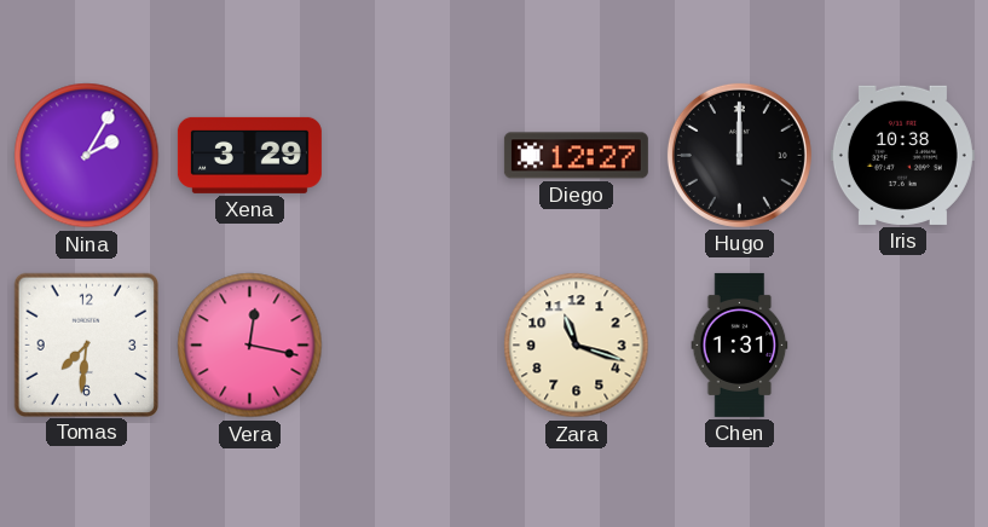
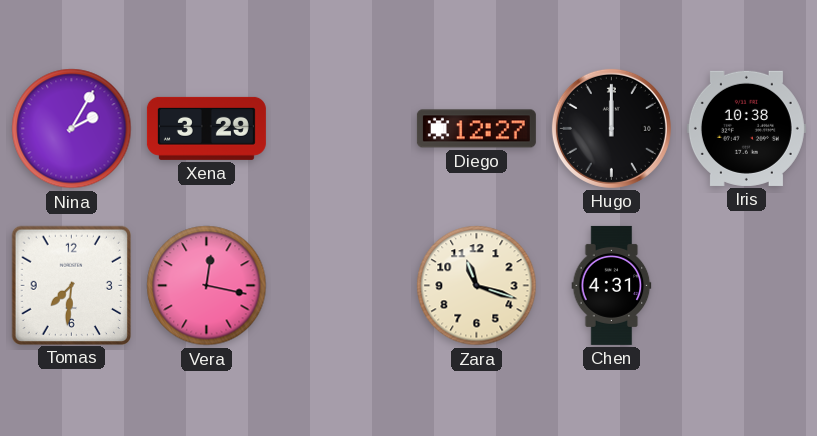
Chen: 1:31 -> 4:31 (612, 285)
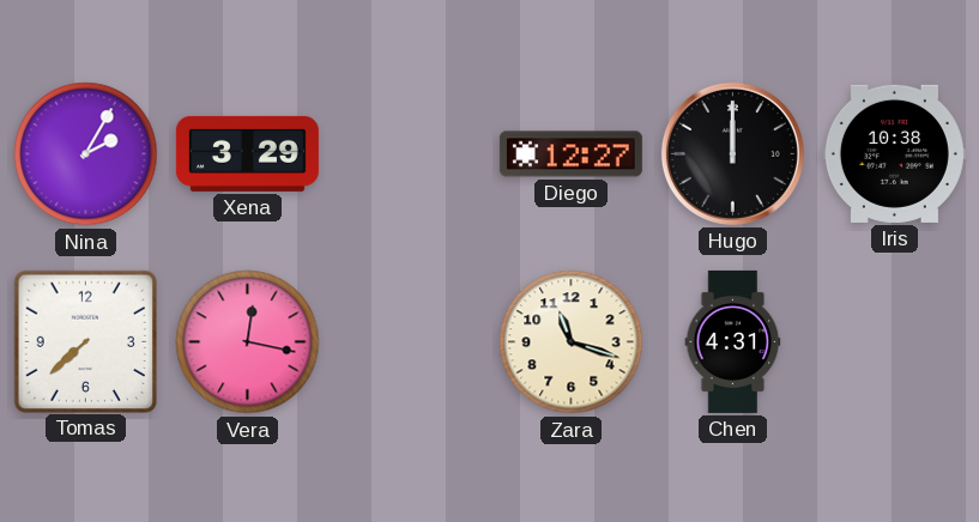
Tomas: 7:31 -> 7:38 (85, 341)
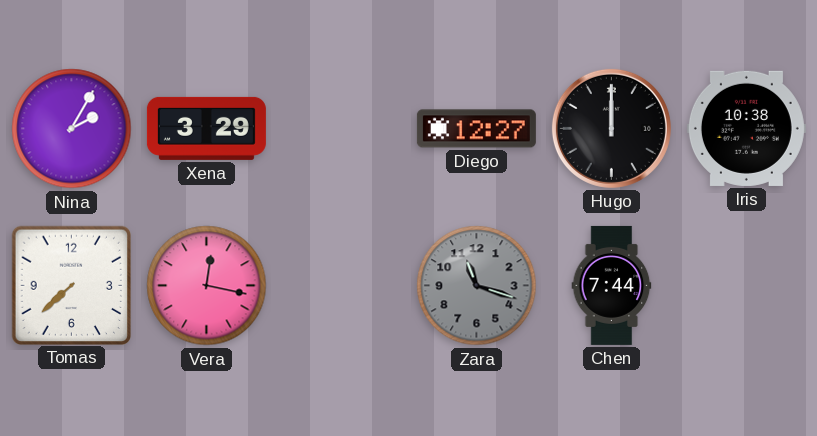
Zara dial: cream -> grey (477, 286)
Chen: 4:31 -> 7:44 (612, 285)
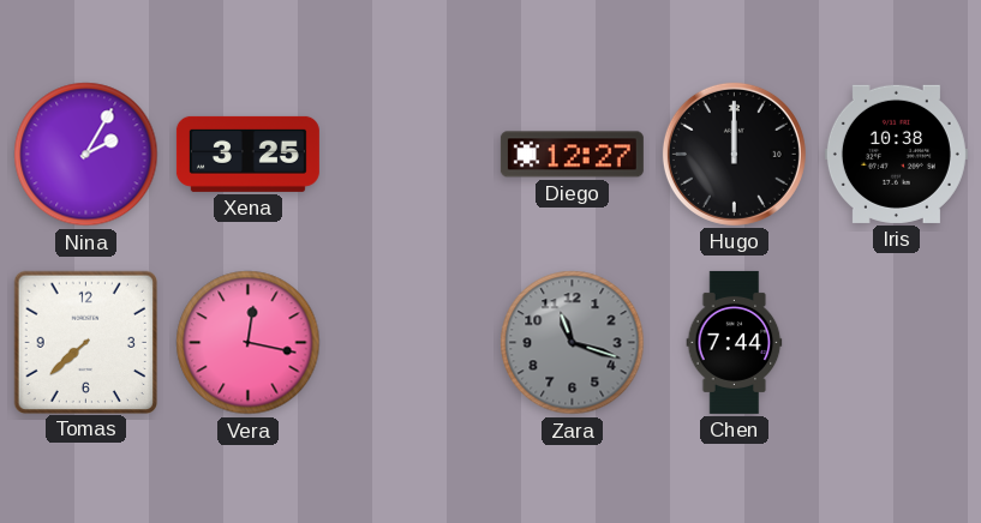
Xena: 3:29 -> 3:25 (247, 154)
